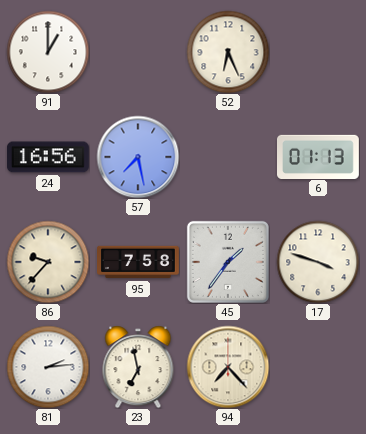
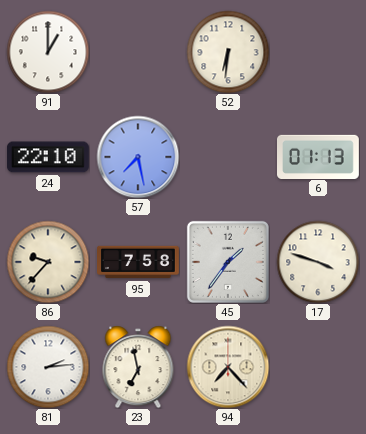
52: 6:26 -> 6:31 (228, 52)
24: 16:56 -> 22:10 (48, 157)
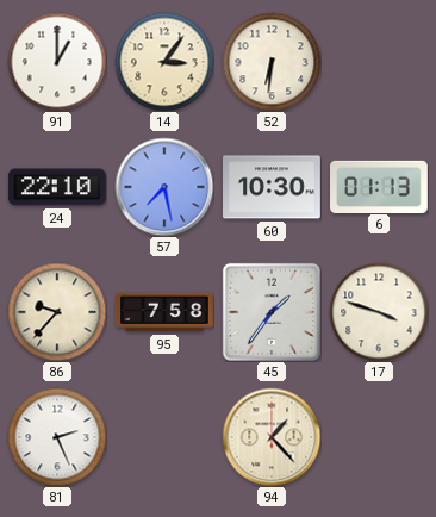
14: none -> 3:06 (164, 62)
60: none -> 10:30 (273, 187)
81: 2:14 -> 2:26 (57, 437)
23: 6:58 -> none (138, 367)
94: 7:23 -> 1:23 (272, 437)
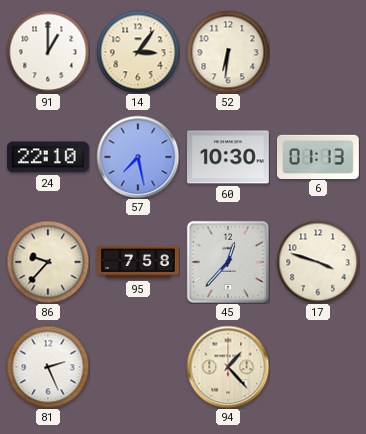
45: 1:36 -> 12:37 (228, 262)
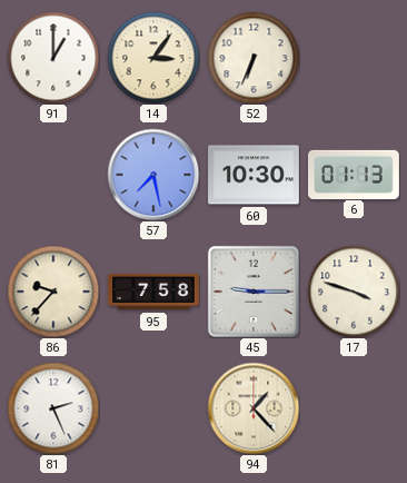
52: 6:31 -> 6:34 (254, 58)
24: 22:10 -> none (48, 157)
45: 12:37 -> 9:15 (254, 292)
